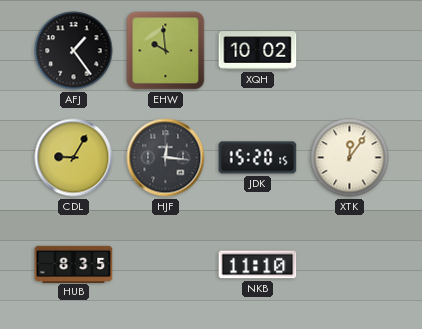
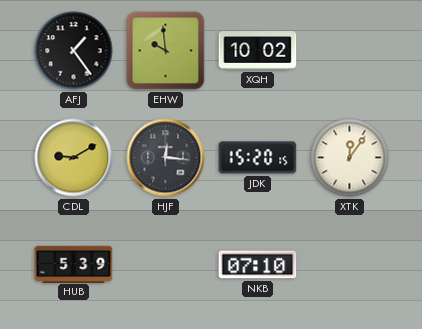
CDL: 9:05 -> 9:10 (74, 158)
HUB: 8:35 -> 5:39 (74, 264)
NKB: 11:10 -> 07:10 (258, 265)
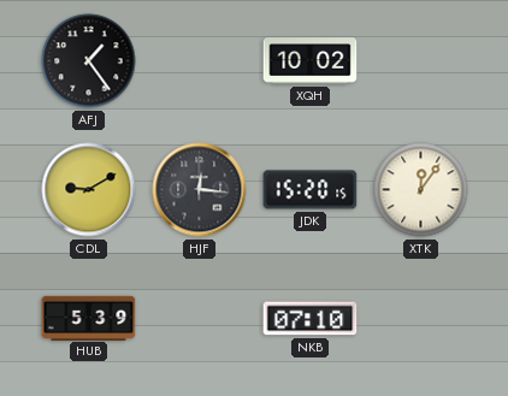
EHW: 9:59 -> none (166, 51)
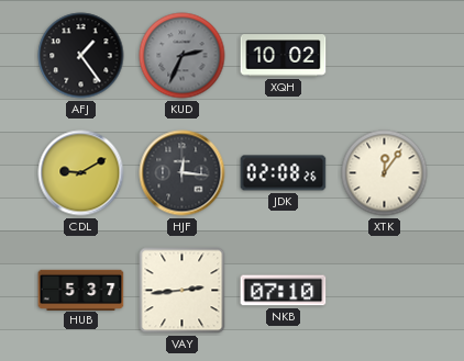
KUD: none -> 2:34 (183, 56)
JDK: 15:20 -> 02:08 (284, 173)
HUB: 5:39 -> 5:37 (81, 290)
VAY: none -> 2:44 (183, 291)
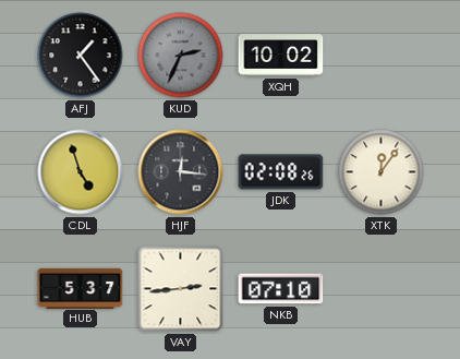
CDL: 9:10 -> 4:57 (81, 172)
